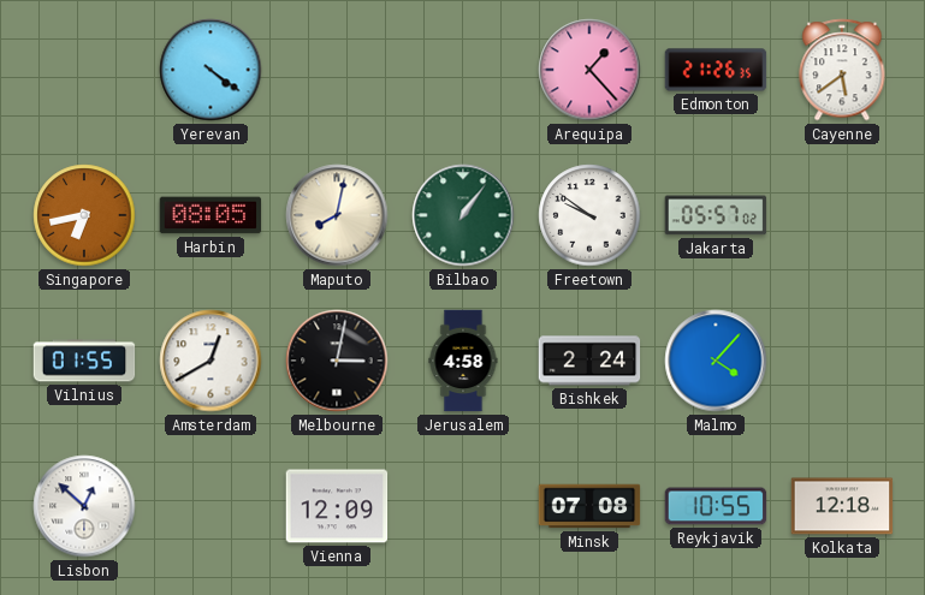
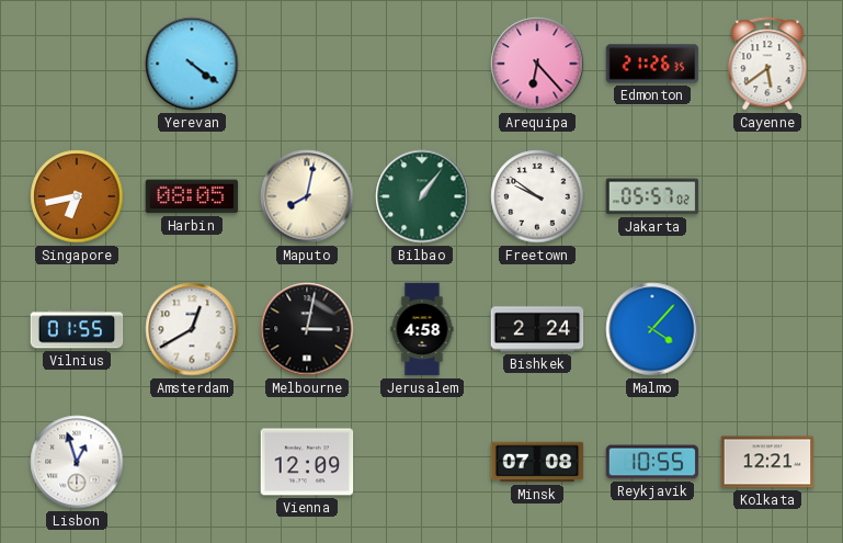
Arequipa: 1:23 -> 6:23 (537, 64)
Lisbon: 12:52 -> 12:57 (77, 462)
Kolkata: 12:18 -> 12:21 (767, 462)
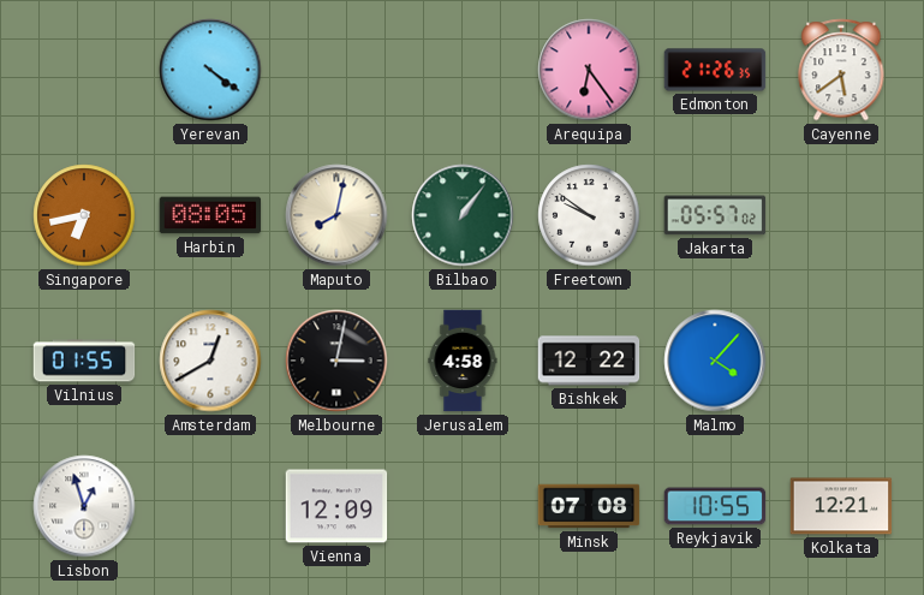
Arequipa: 6:23 -> 6:24 (589, 70)
Bishkek: 2:24 -> 12:22 (589, 361)
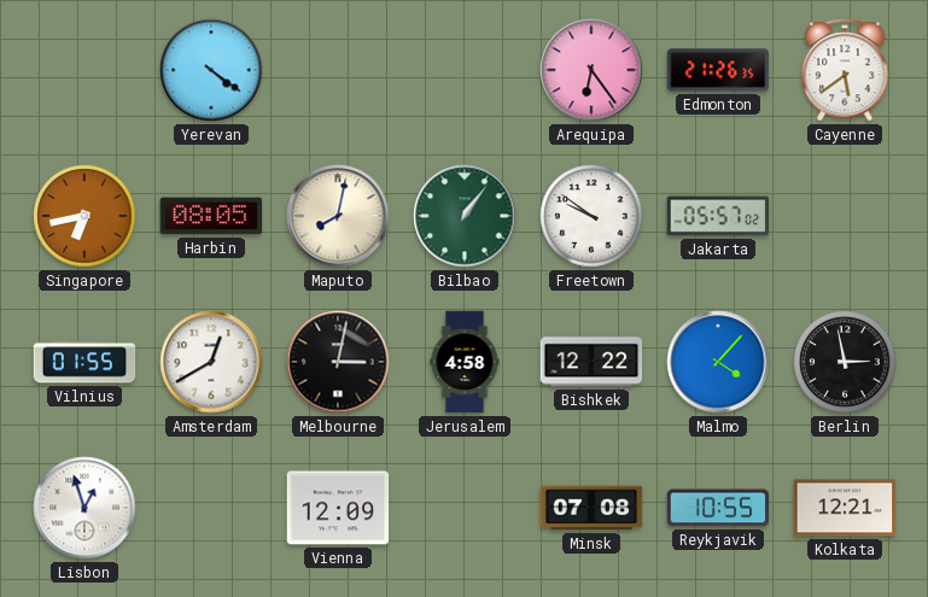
Berlin: none -> 2:58 (845, 362)
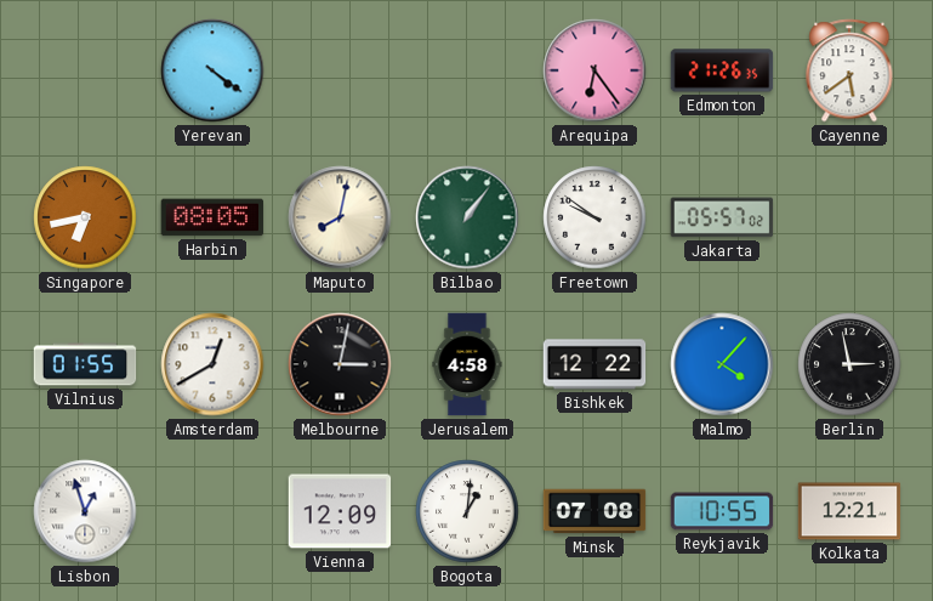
Bogota: none -> 1:01 (467, 511)
